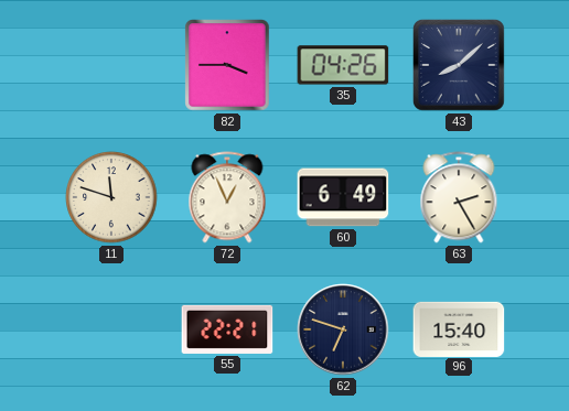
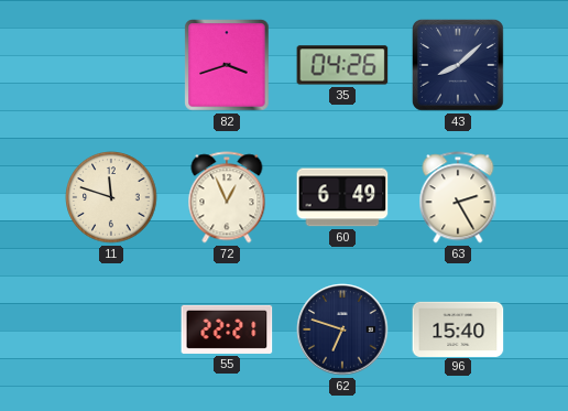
82: 3:45 -> 3:42 (227, 65)
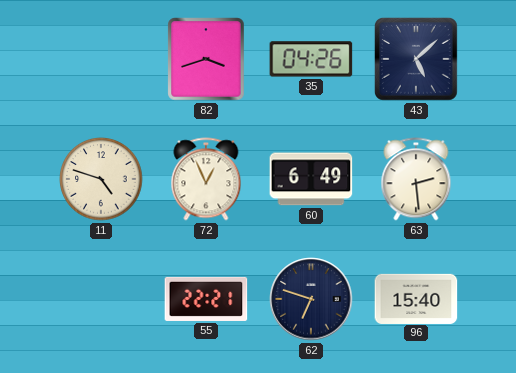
43: 8:08 -> 5:08 (416, 59)
11: 11:48 -> 4:48 (101, 179)
63: 2:25 -> 2:29 (416, 179)
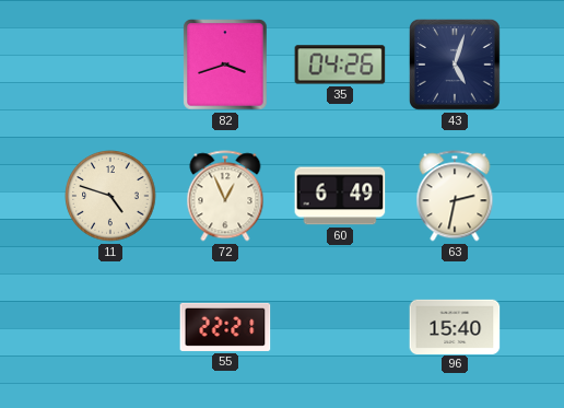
43: 5:08 -> 5:03 (455, 65)
63: 2:29 -> 2:32 (455, 196)
62: 6:48 -> none (311, 299)
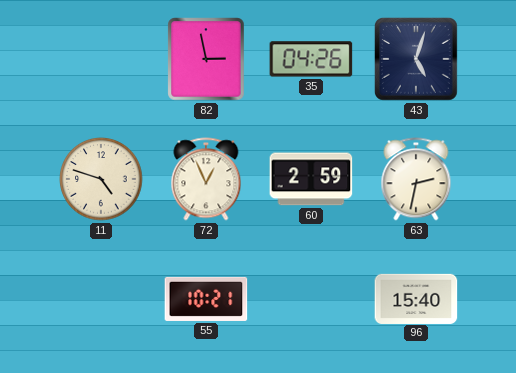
82: 3:42 -> 2:58 (206, 59)
60: 6:49 -> 2:59 (311, 179)
55: 22:21 -> 10:21 (206, 299)
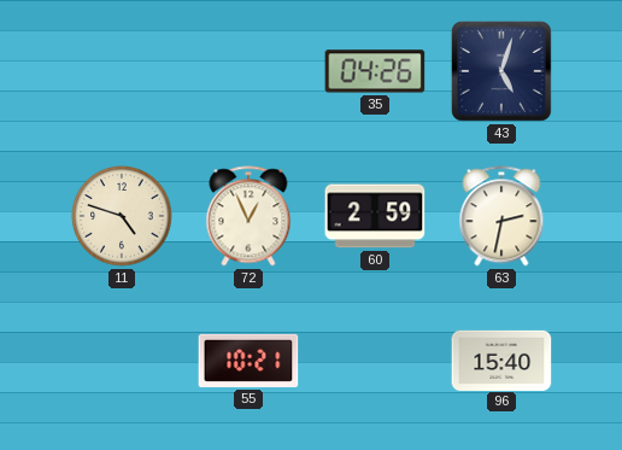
82: 2:58 -> none (206, 59)
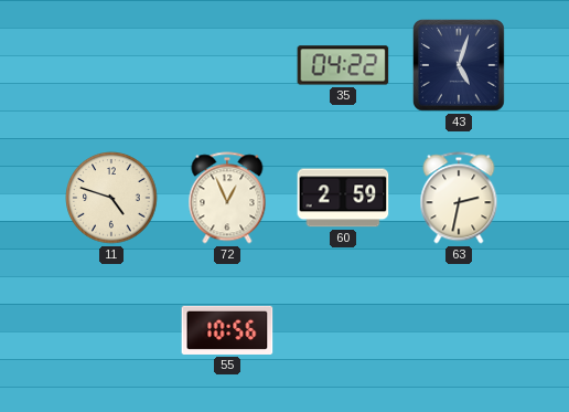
35: 04:26 -> 04:22 (343, 65)
55: 10:21 -> 10:56 (227, 330)
96: 15:40 -> none (501, 360)
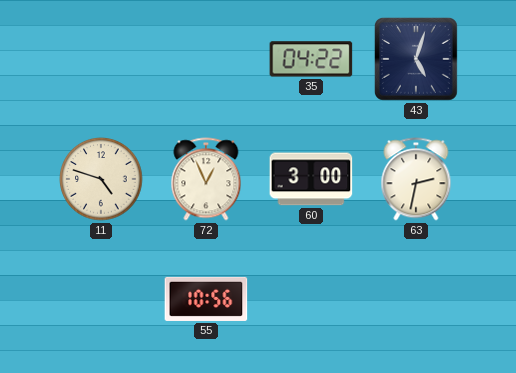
60: 2:59 -> 3:00 (311, 179)
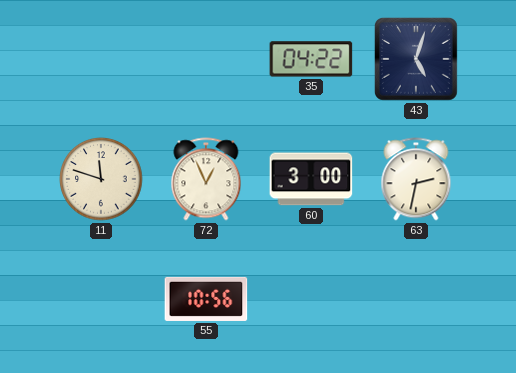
11: 4:48 -> 11:48 (101, 179)
